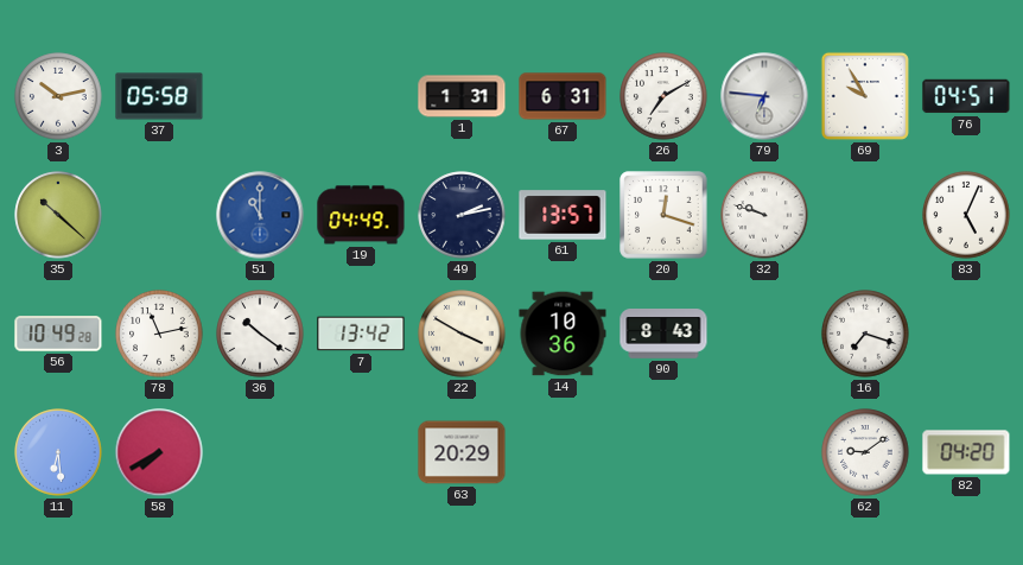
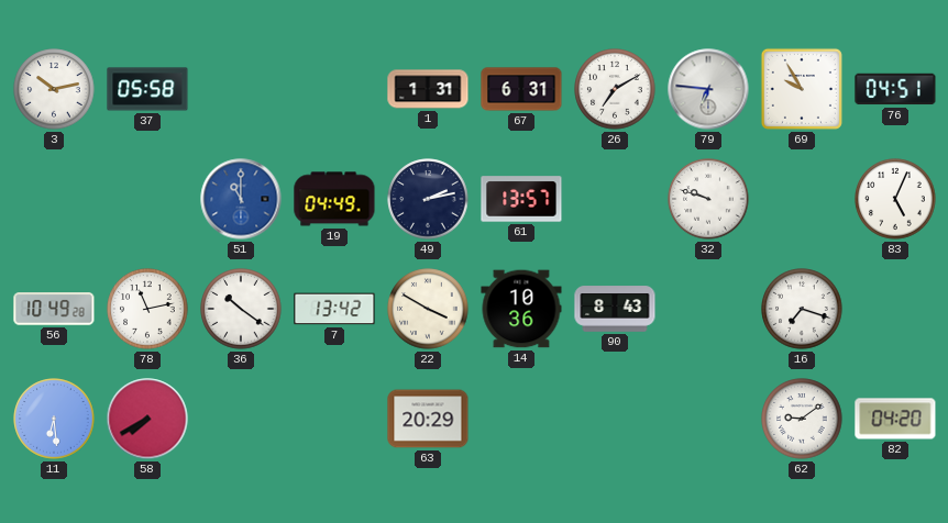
35: 10:22 -> none (58, 215)
20: 12:18 -> none (663, 215)
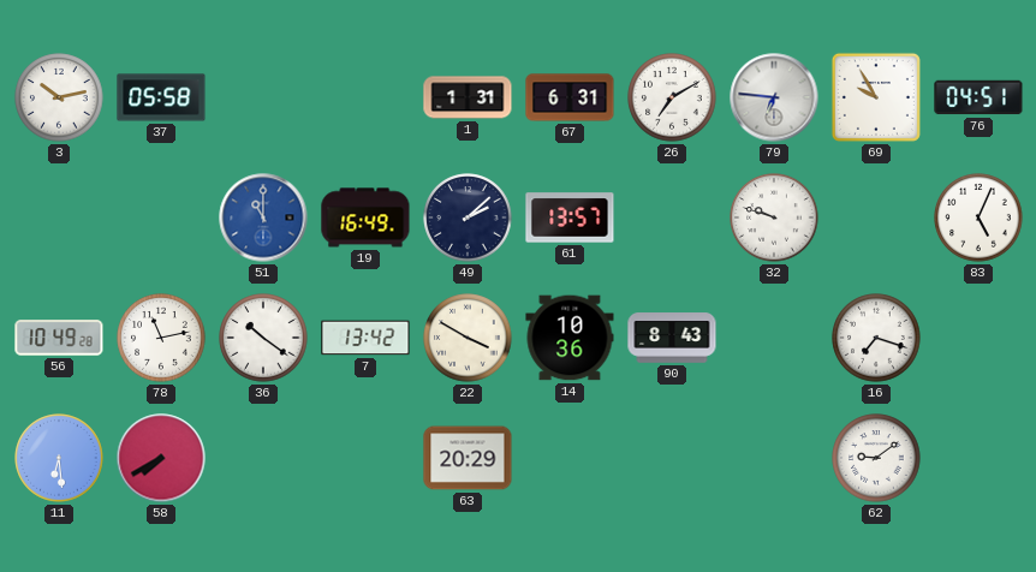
19: 04:49 -> 16:49 (365, 218)
49: 2:13 -> 2:08 (468, 218)
82: 04:20 -> none (895, 419)
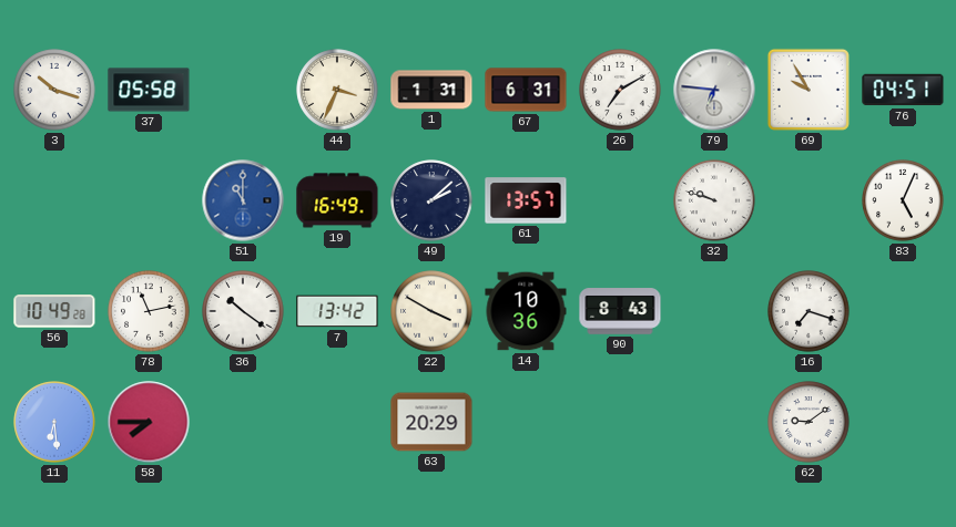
3: 10:13 -> 10:18 (54, 90)
44: none -> 3:34 (337, 90)
58: 7:40 -> 7:45 (149, 422)
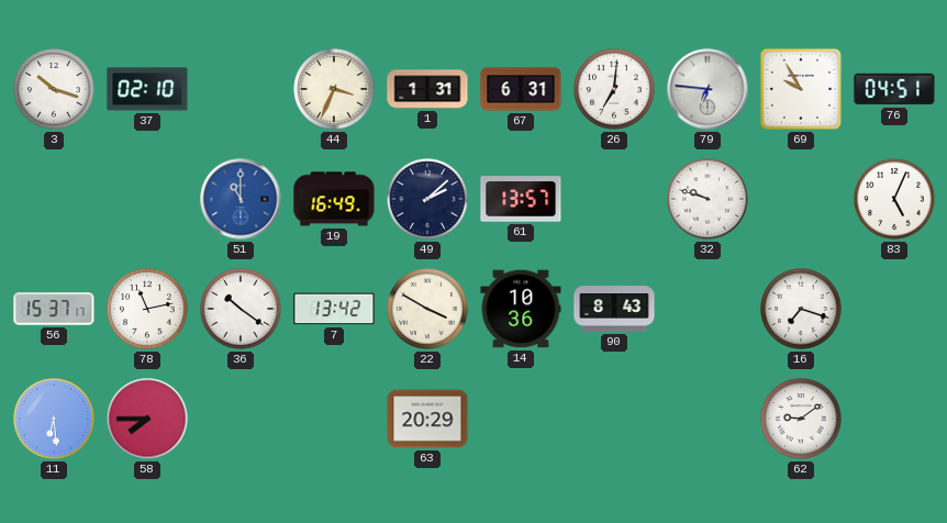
37: 05:58 -> 02:10 (147, 89)
26: 7:10 -> 7:01 (614, 89)
56: 10:49 -> 15:37 (54, 309)
